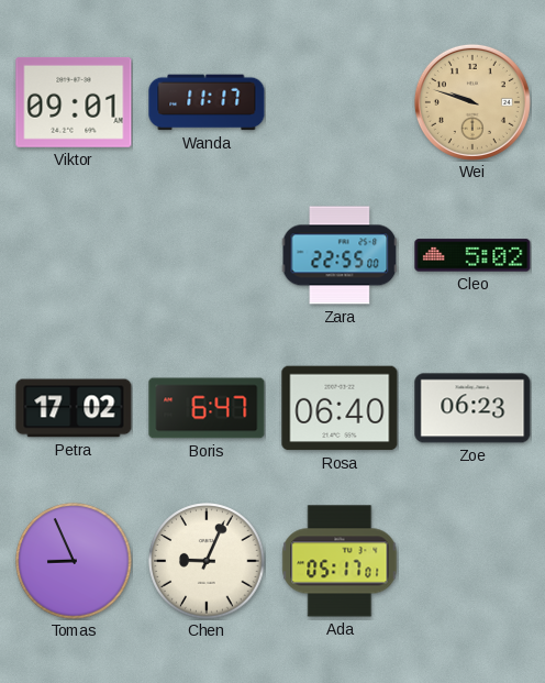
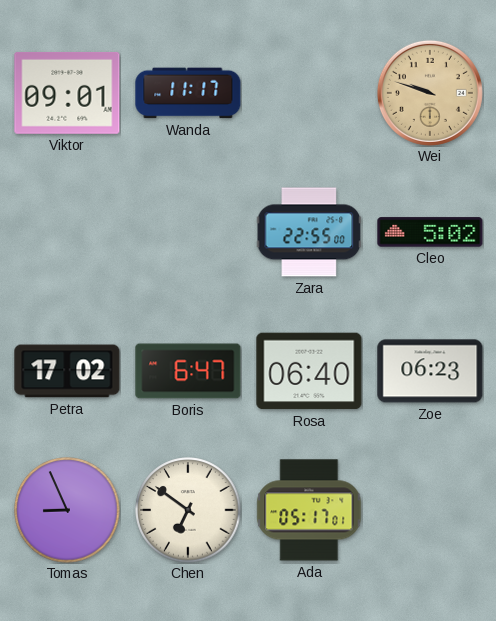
Chen: 9:04 -> 6:51 (188, 510)
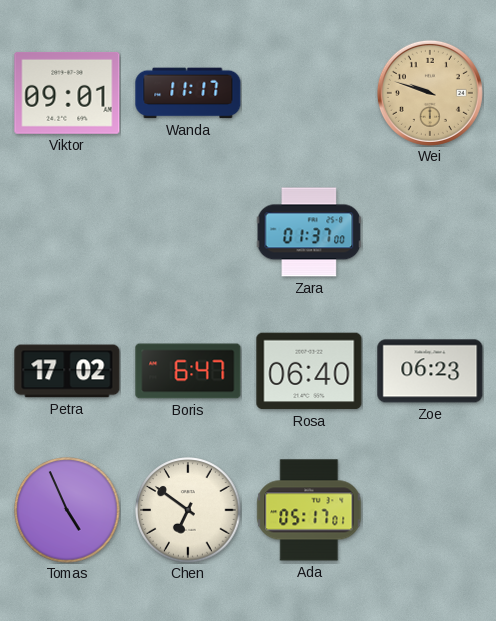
Zara: 22:55 -> 01:37 (309, 232)
Cleo: 5:02 -> none (430, 232)
Tomas: 8:56 -> 4:56 (67, 510)
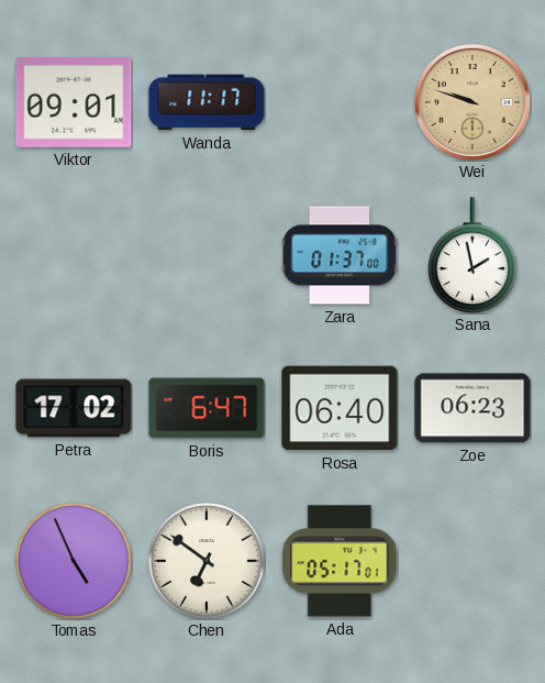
Sana: none -> 1:58 (472, 255)
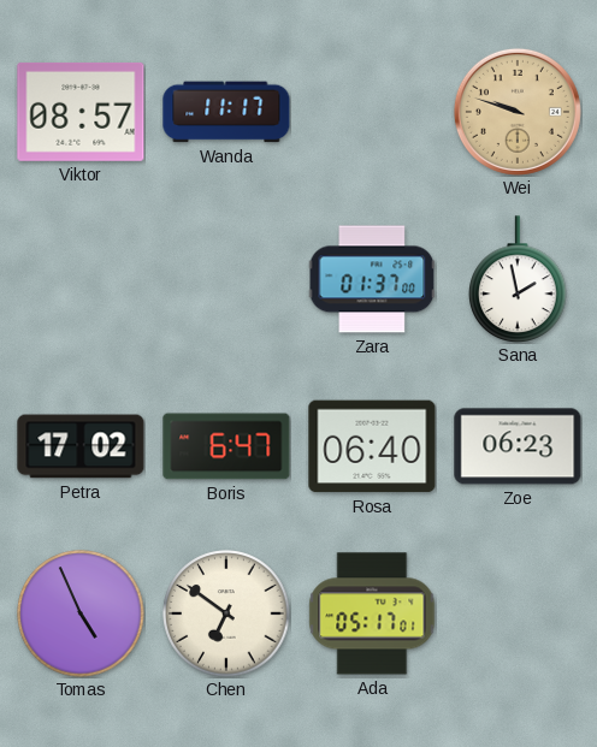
Viktor: 09:01 -> 08:57 (81, 112)
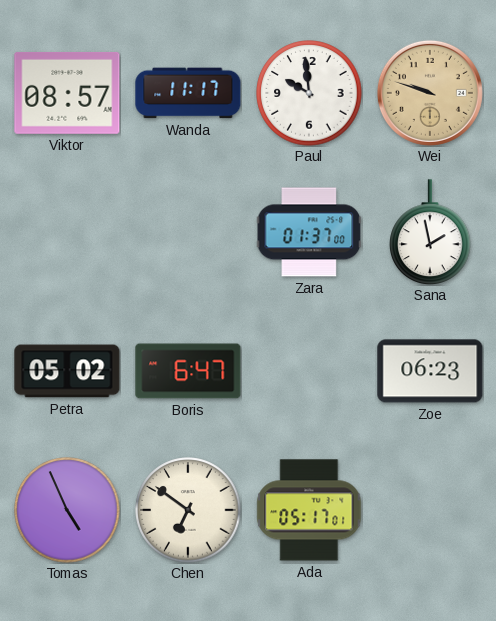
Paul: none -> 9:59 (309, 93)
Petra: 17:02 -> 05:02 (67, 371)
Rosa: 06:40 -> none (372, 446)
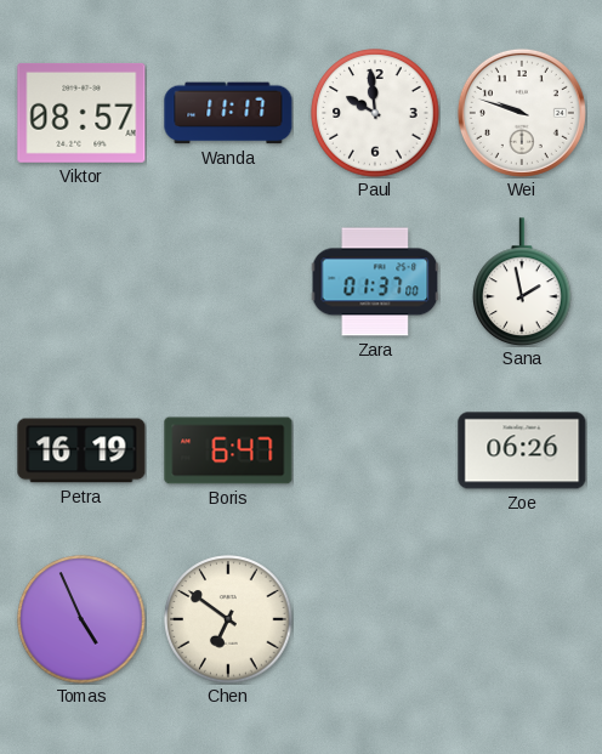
Wei dial: champagne -> white (522, 113)
Petra: 05:02 -> 16:19 (81, 450)
Zoe: 06:23 -> 06:26 (522, 450)
Ada: 05:17 -> none (309, 510)
